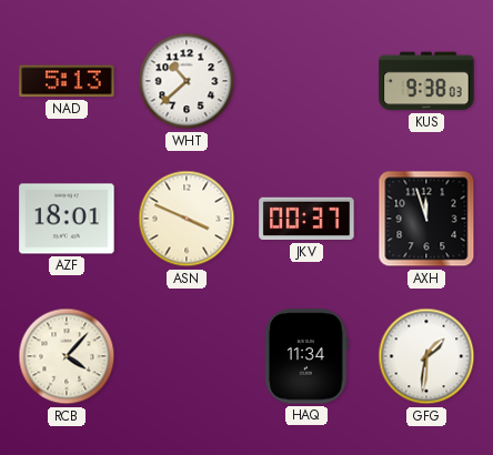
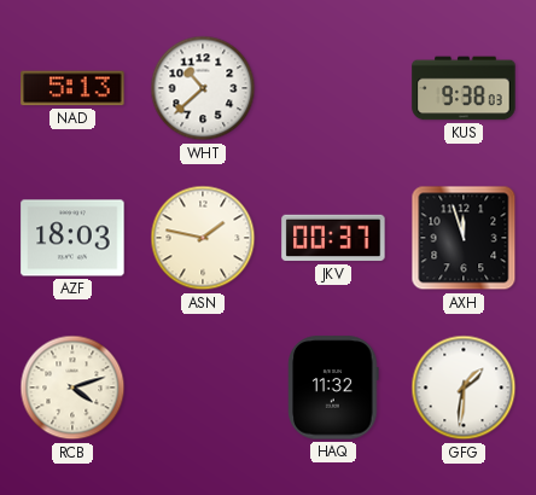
AZF: 18:01 -> 18:03 (72, 238)
ASN: 3:49 -> 1:47 (203, 238)
RCB: 4:07 -> 4:12 (72, 388)
HAQ: 11:34 -> 11:32 (333, 388)
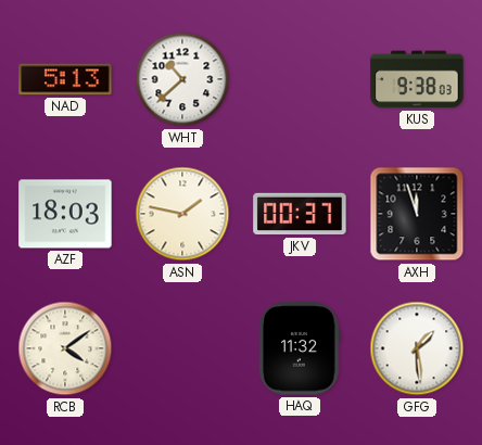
RCB: 4:12 -> 4:09 (65, 348)
GFG: 1:31 -> 1:29 (417, 348)
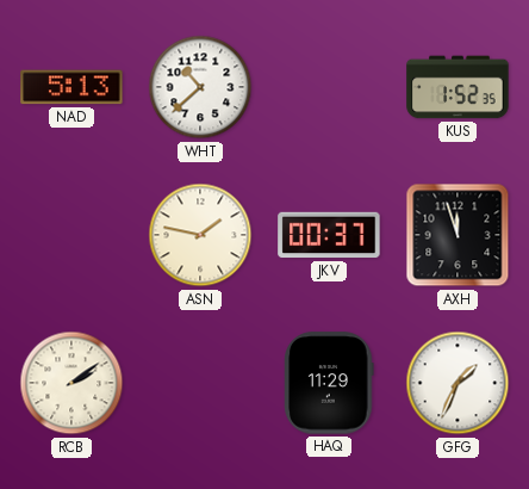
KUS: 9:38 -> 1:52 (458, 87)
AZF: 18:03 -> none (65, 214)
RCB: 4:09 -> 2:09 (71, 383)
HAQ: 11:32 -> 11:29 (329, 383)
GFG: 1:29 -> 1:34 (458, 383)
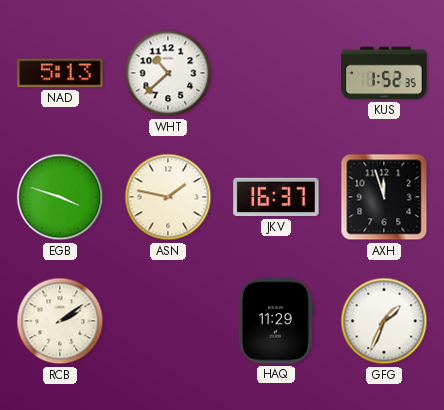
EGB: none -> 3:48 (60, 197)
JKV: 00:37 -> 16:37 (276, 197)
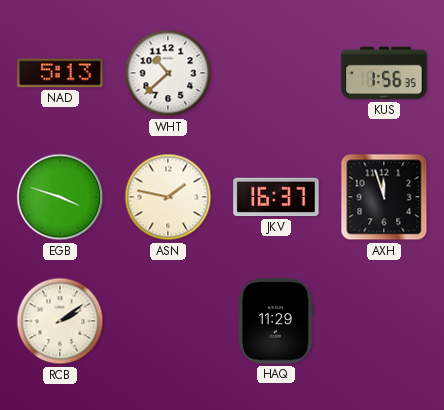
KUS: 1:52 -> 1:56 (384, 73)
GFG: 1:34 -> none (384, 321)
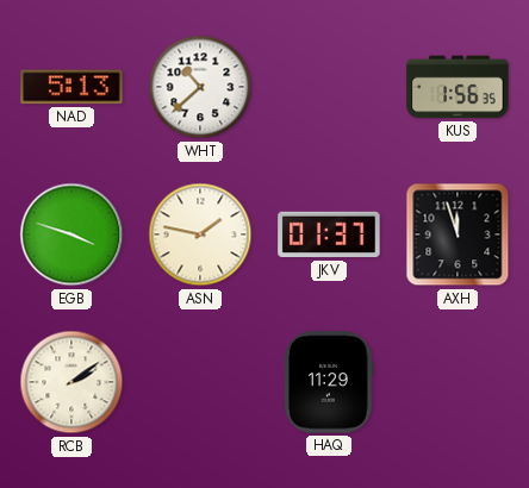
JKV: 16:37 -> 01:37 (329, 234)
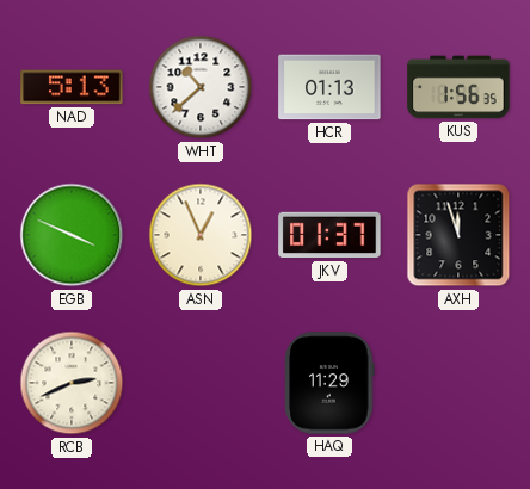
HCR: none -> 01:13 (329, 87)
EGB: 3:48 -> 3:49 (72, 235)
ASN: 1:47 -> 12:56 (201, 235)
RCB: 2:09 -> 2:41 (72, 383)
